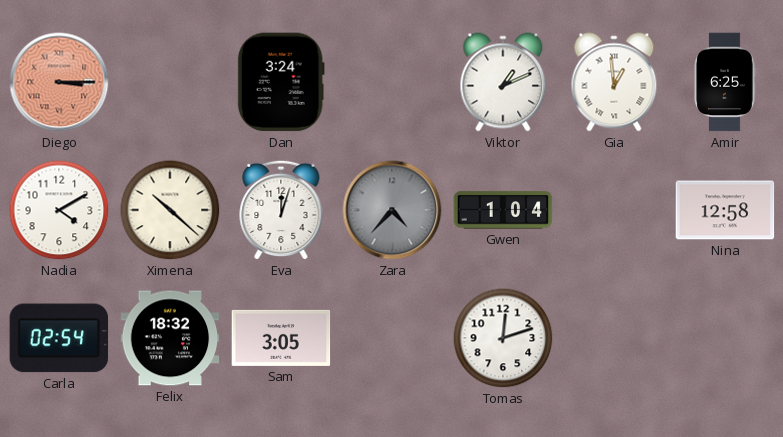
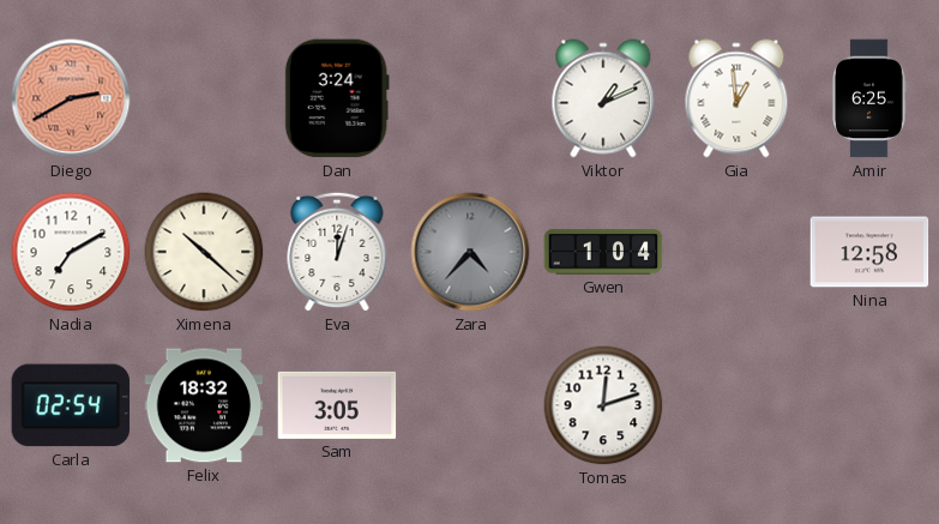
Diego: 3:15 -> 2:40 (71, 98)
Nadia: 4:10 -> 7:10 (71, 252)
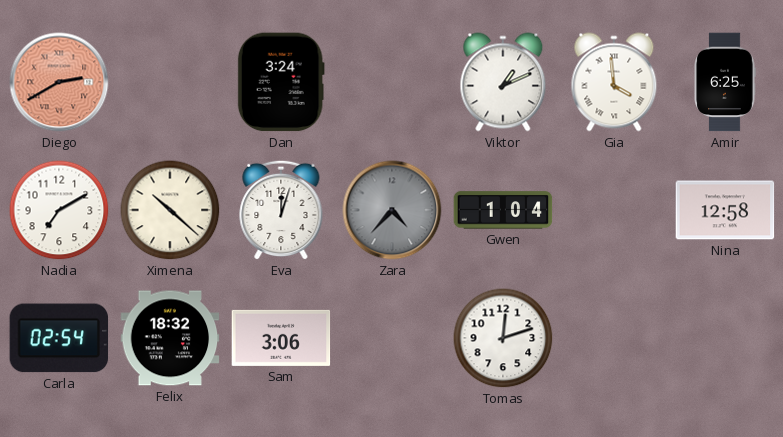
Gia: 12:59 -> 3:59 (614, 82)
Sam: 3:05 -> 3:06 (281, 338)
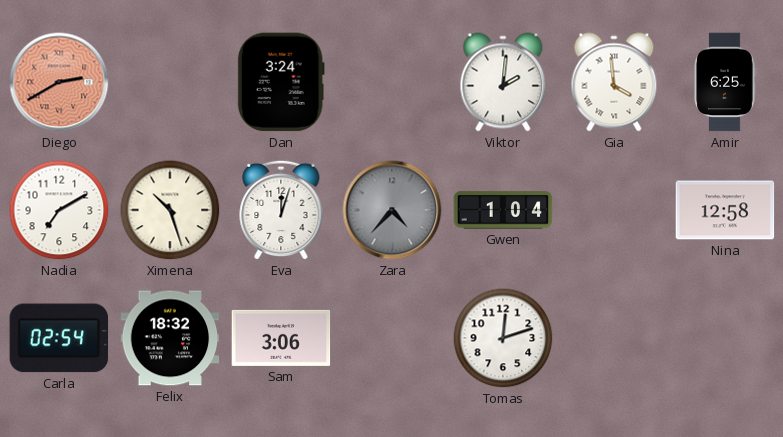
Viktor: 1:11 -> 2:01 (503, 82)
Ximena: 10:22 -> 10:27 (170, 210)
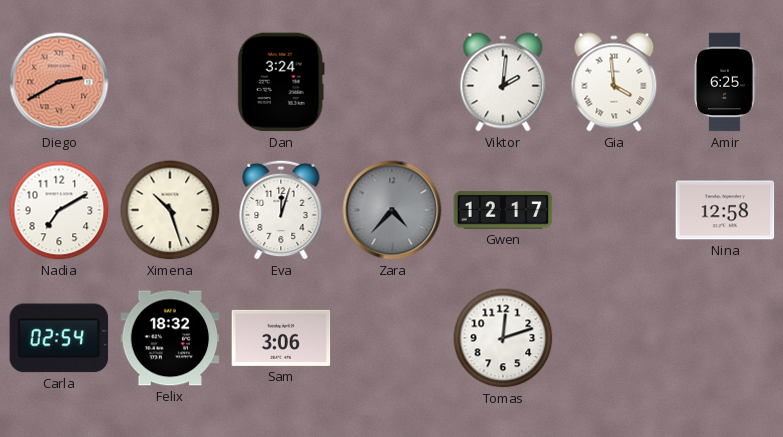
Gwen: 1:04 -> 12:17 (503, 210)
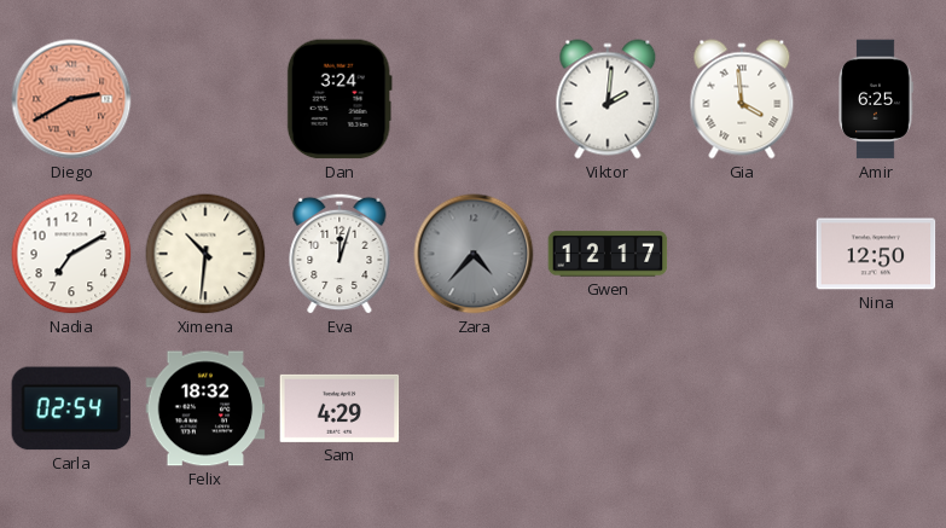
Ximena: 10:27 -> 10:31 (205, 254)
Nina: 12:58 -> 12:50 (876, 254)
Sam: 3:06 -> 4:29 (339, 408)
Tomas: 12:12 -> none (503, 338)
